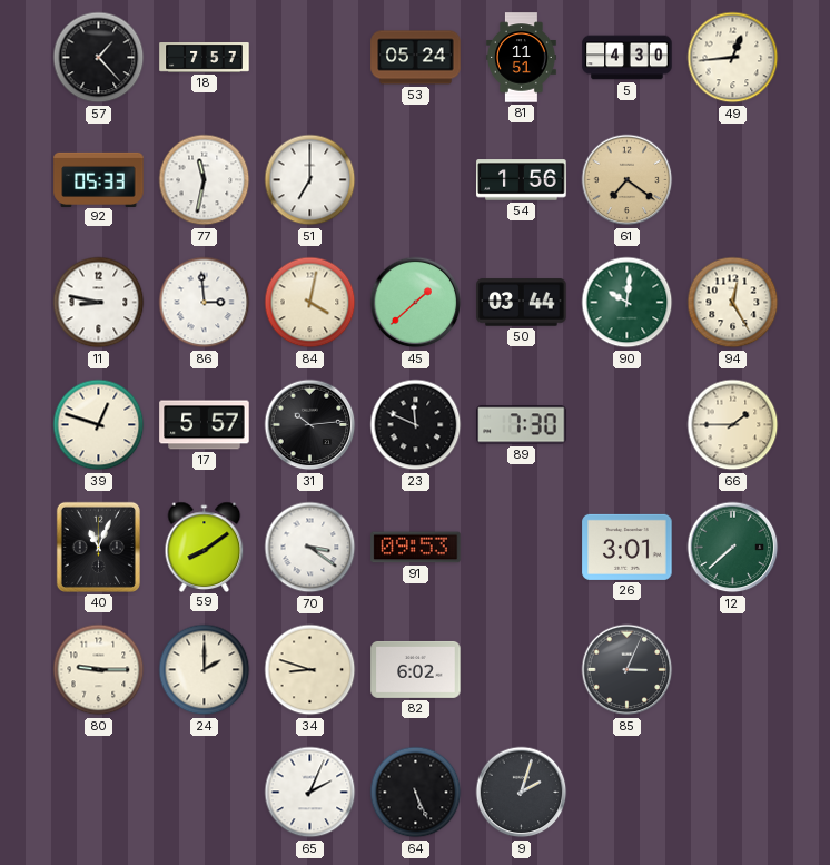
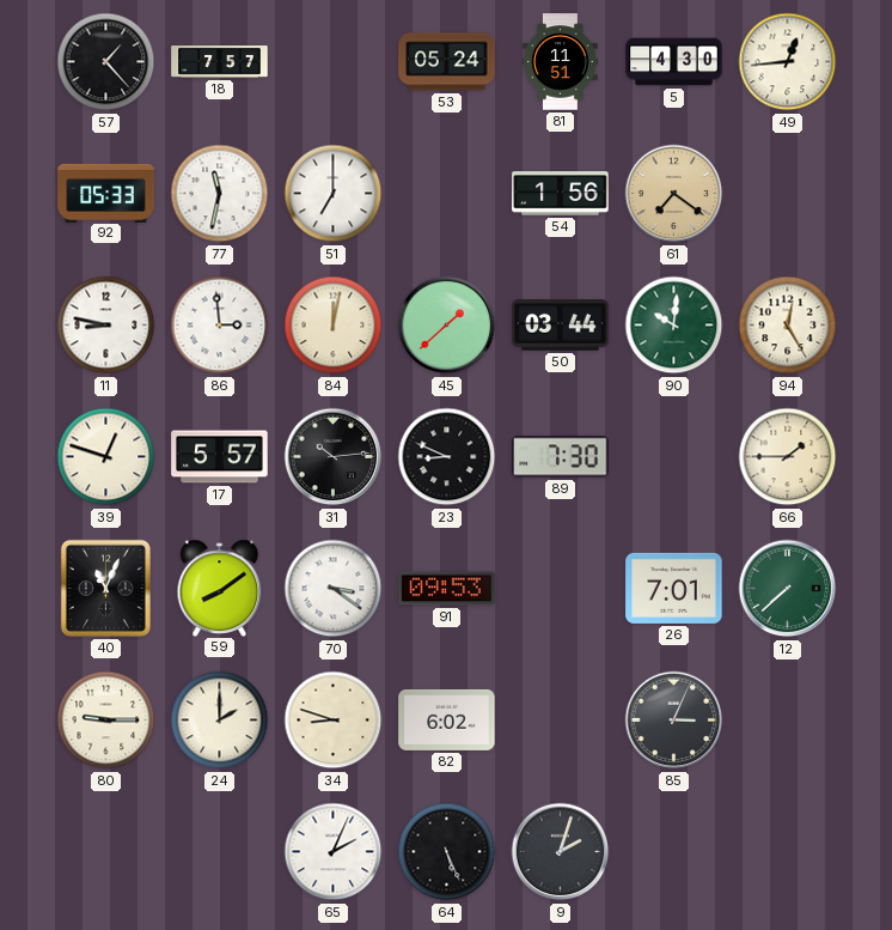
84: 4:02 -> 12:02 (334, 326)
23: 11:49 -> 8:49 (447, 457)
26: 3:01 -> 7:01 (674, 588)
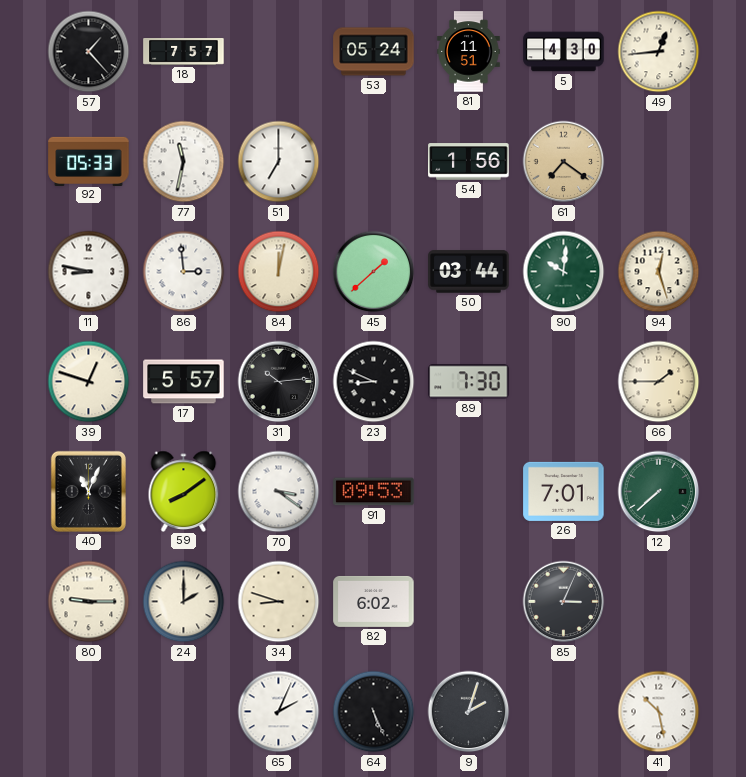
94: 12:25 -> 12:27 (659, 272)
41: none -> 10:28 (659, 712)
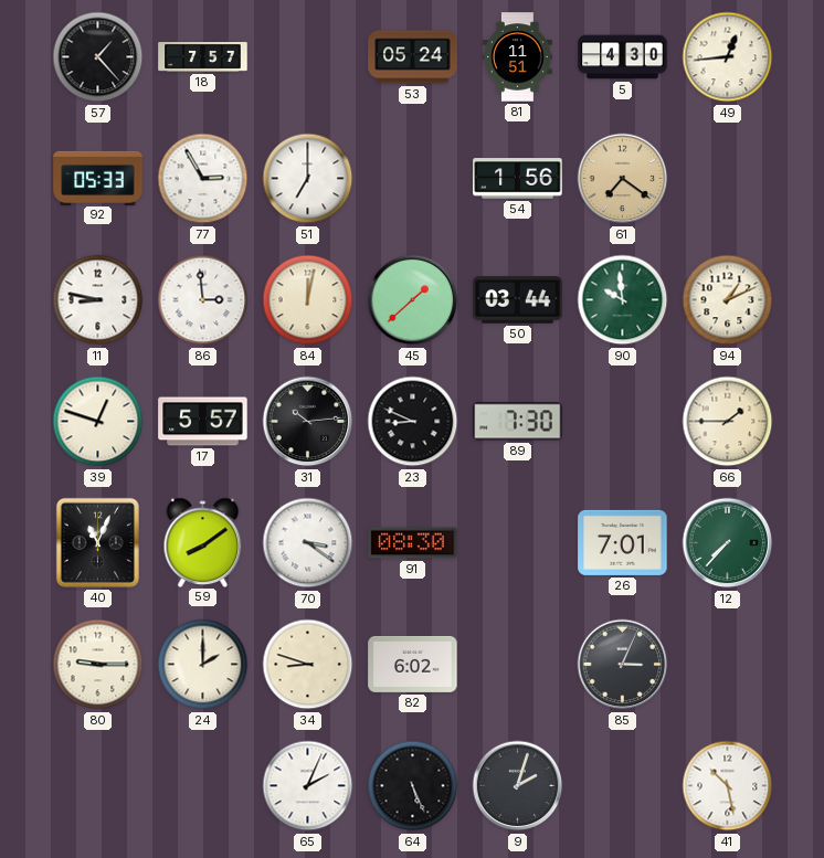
77: 11:32 -> 2:55 (203, 179)
90: 10:01 -> 9:59 (623, 300)
94: 12:27 -> 1:11 (728, 300)
91: 09:53 -> 08:30 (413, 543)
12: 7:38 -> 7:37 (728, 543)
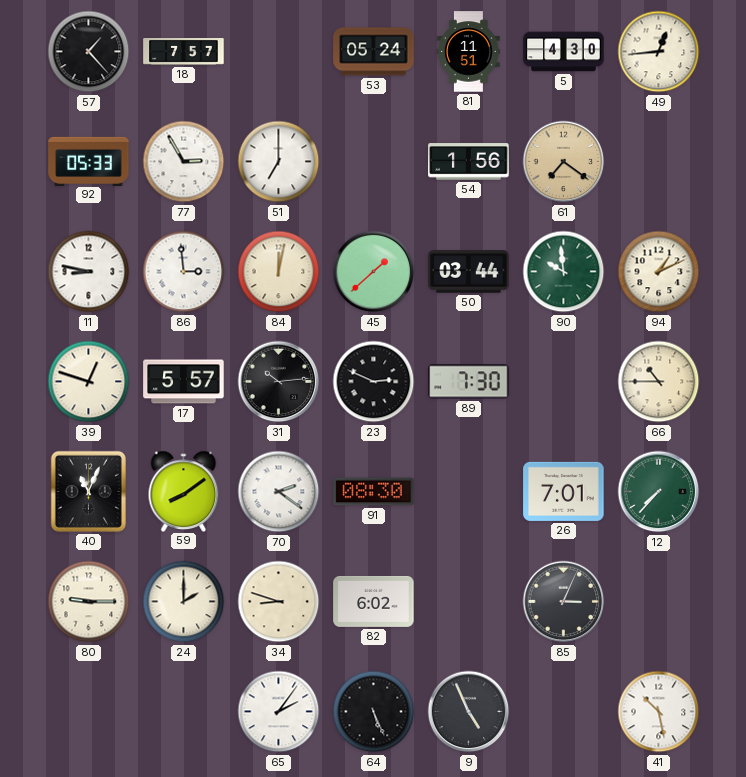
23: 8:49 -> 2:49 (374, 382)
66: 1:45 -> 10:45 (659, 382)
70: 3:21 -> 2:21 (279, 492)
65: 2:04 -> 2:06 (279, 712)
9: 2:03 -> 4:56 (469, 712)
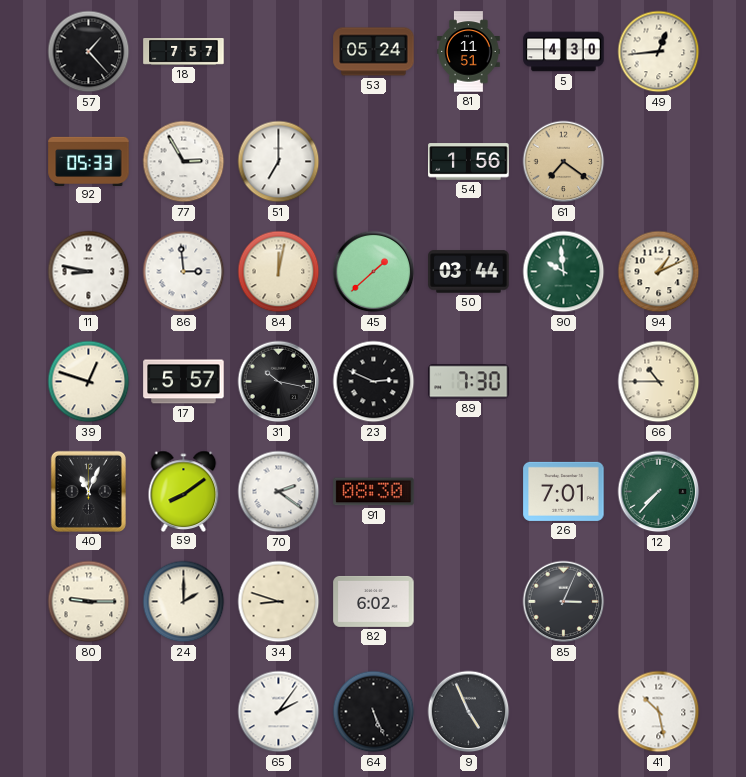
31: 10:14 -> 10:17 (279, 382)
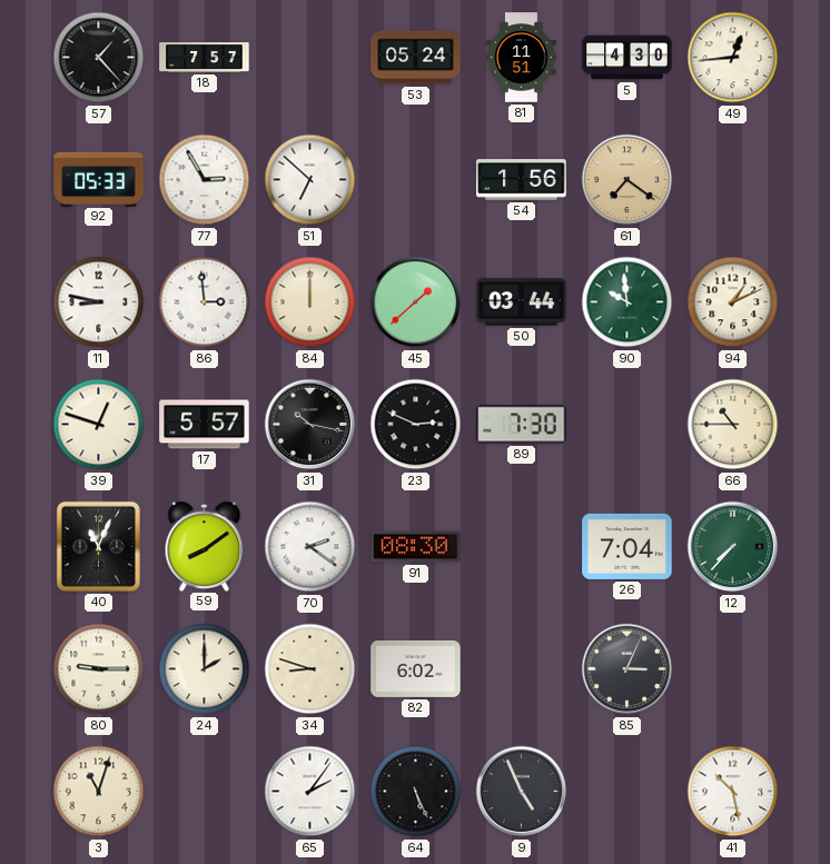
51: 7:00 -> 6:52 (310, 180)
84: 12:02 -> 12:00 (310, 302)
26: 7:01 -> 7:04 (628, 546)
3: none -> 11:03 (99, 792)
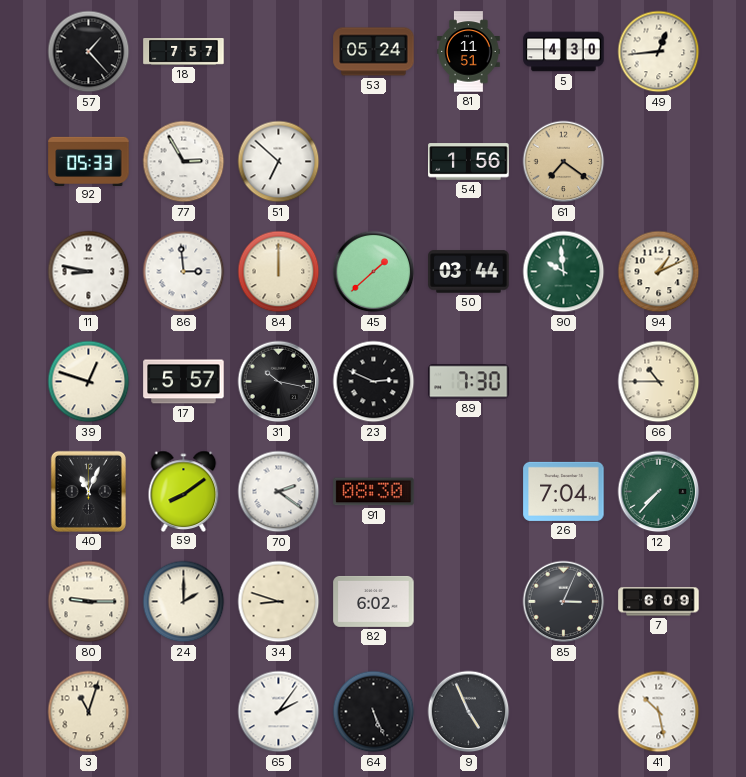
7: none -> 6:09 (659, 602)
